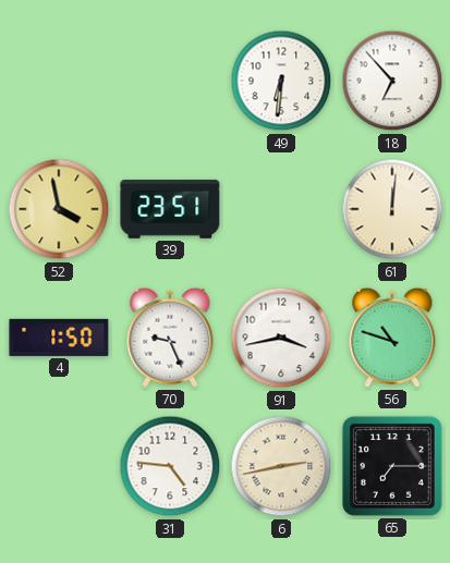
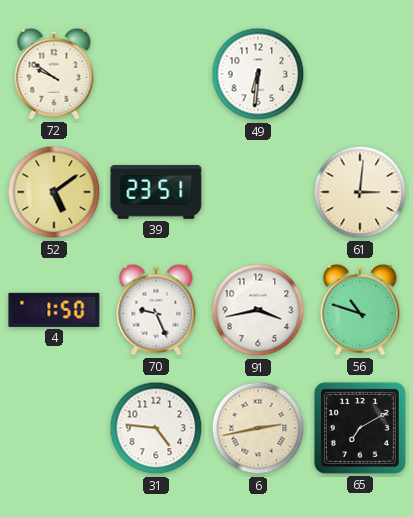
72: none -> 9:51 (54, 74)
18: 6:53 -> none (392, 81)
52: 3:58 -> 5:09 (54, 192)
61: 12:01 -> 3:01 (360, 192)
65: 7:15 -> 7:10 (360, 428)
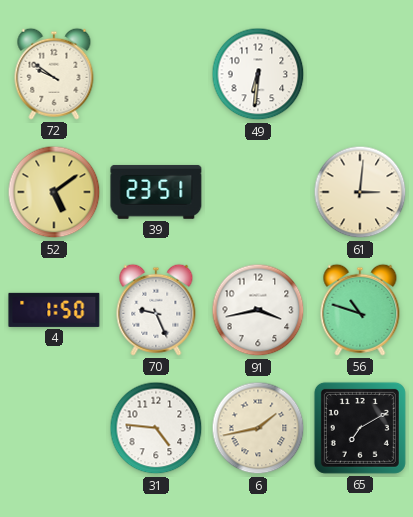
6: 2:43 -> 1:43 (258, 428)
